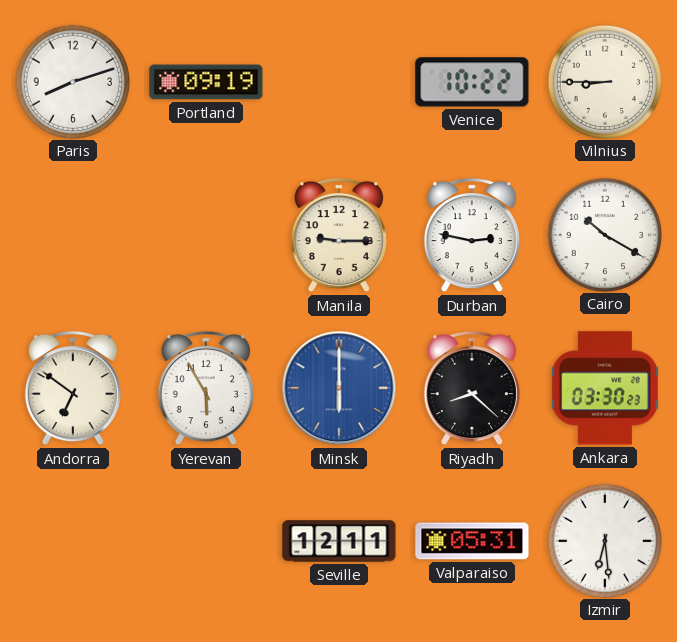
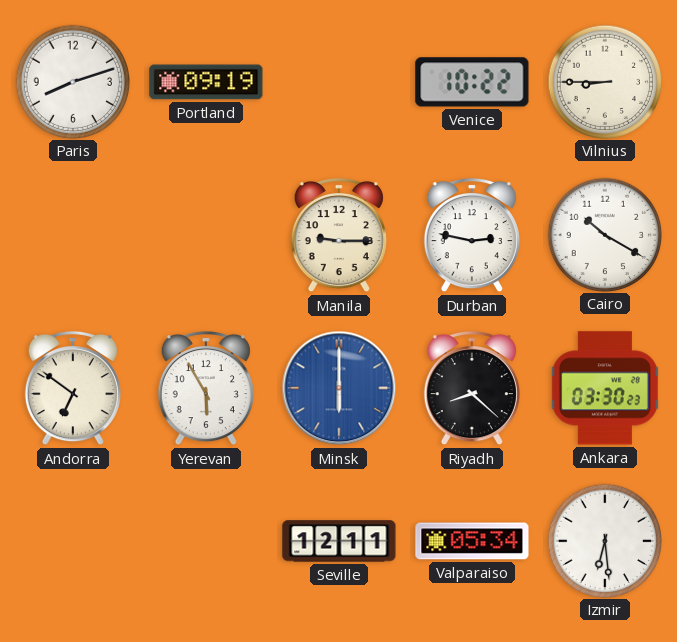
Valparaiso: 05:31 -> 05:34 (472, 541)
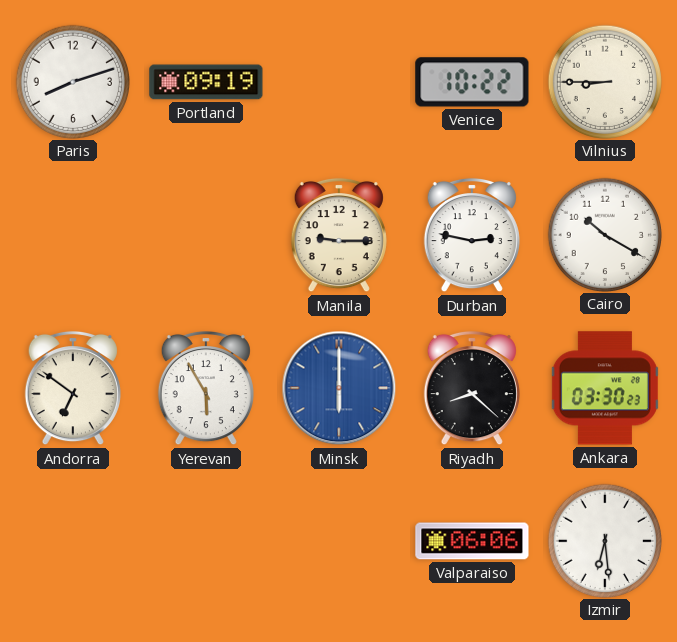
Seville: 12:11 -> none (339, 541)
Valparaiso: 05:34 -> 06:06 (472, 541)
